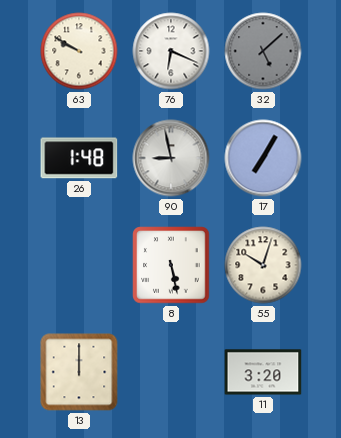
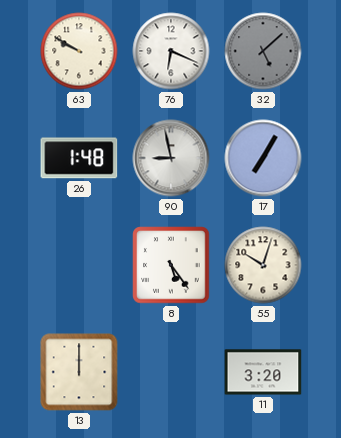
8: 5:28 -> 5:24 (171, 265)
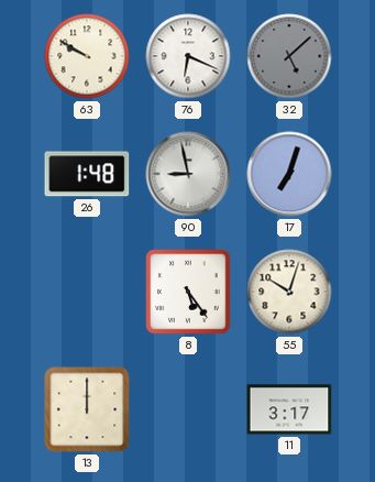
17: 7:05 -> 7:03 (289, 174)
11: 3:20 -> 3:17 (289, 409)
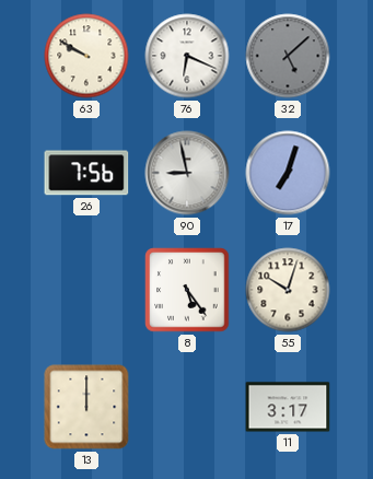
26: 1:48 -> 7:56 (86, 173)
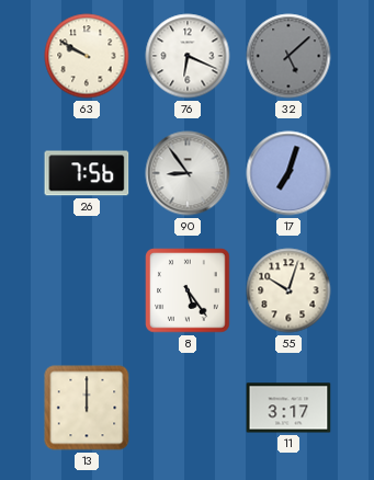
90: 8:58 -> 8:54 (188, 173)
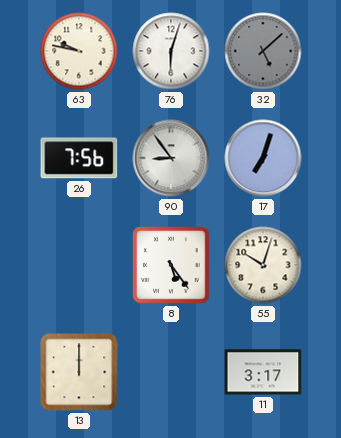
63: 9:50 -> 9:47 (79, 51)
76: 6:19 -> 6:03 (171, 51)
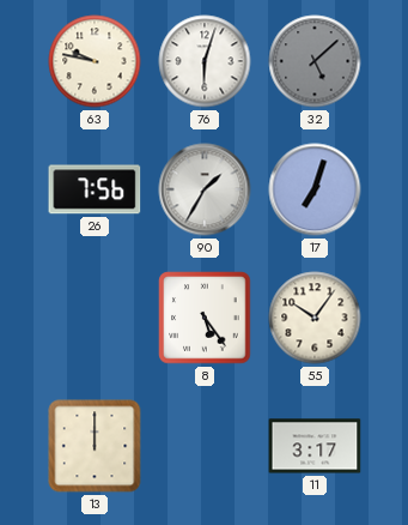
90: 8:54 -> 1:35 (205, 189)
55: 10:03 -> 10:06 (315, 318)
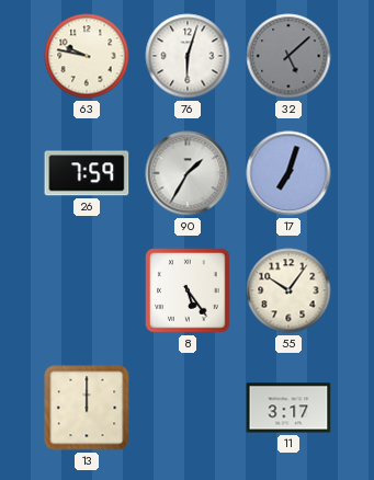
26: 7:56 -> 7:59 (87, 173)
